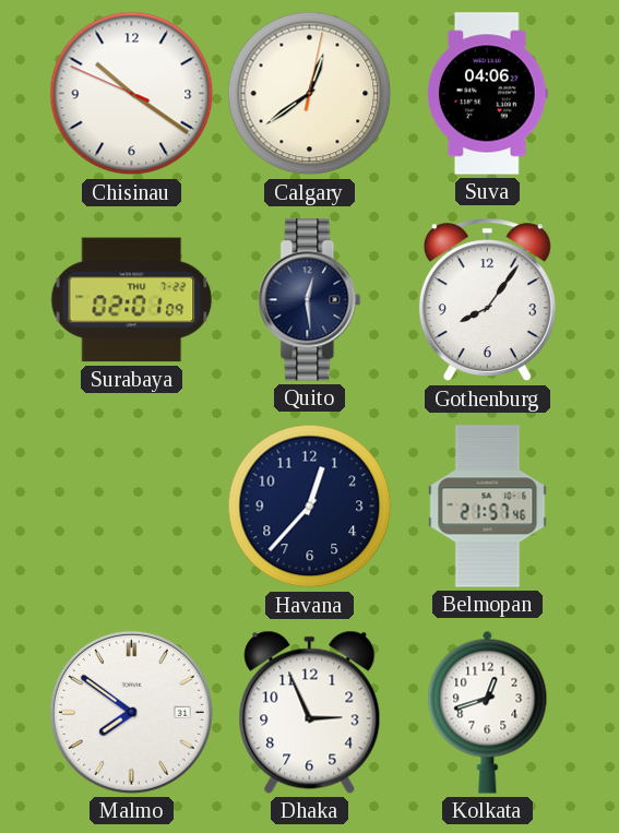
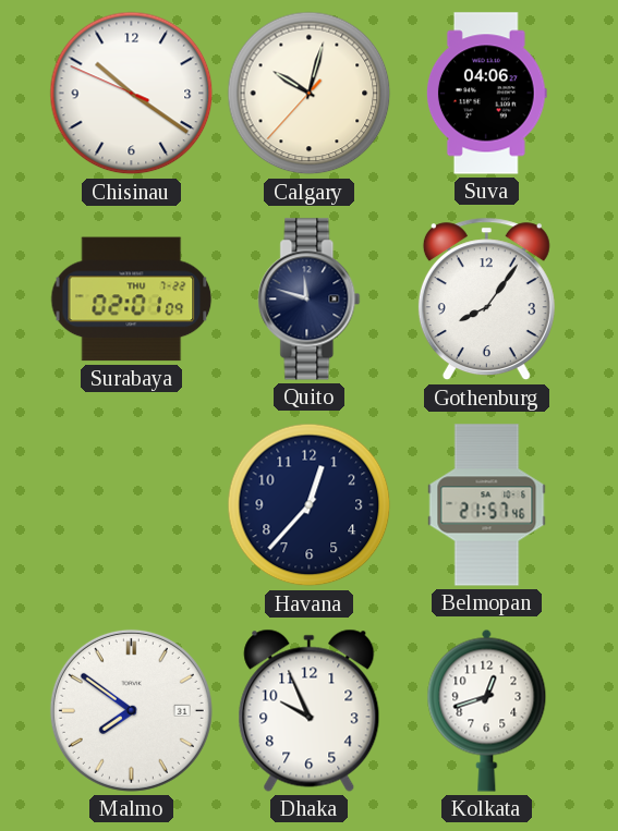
Calgary: 12:39 -> 10:02 (310, 94)
Quito: 12:29 -> 11:48 (310, 300)
Dhaka: 2:56 -> 9:56 (310, 710)
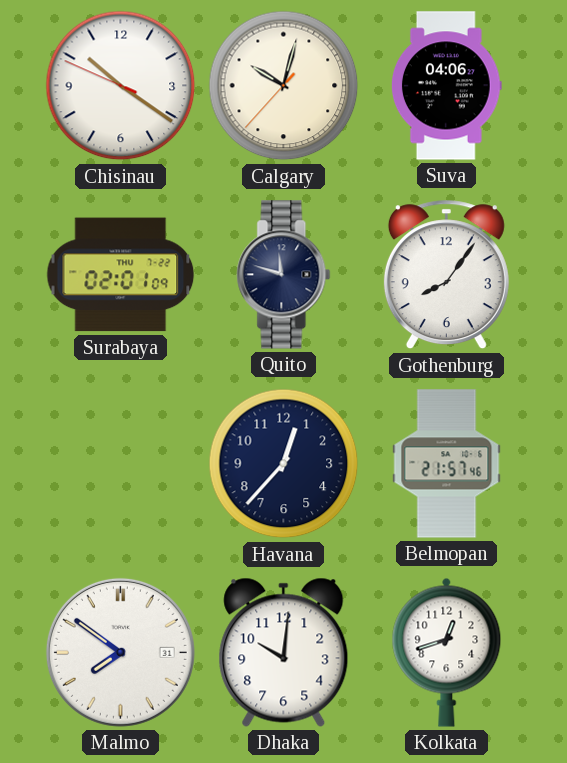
Dhaka: 9:56 -> 10:01 (284, 652)
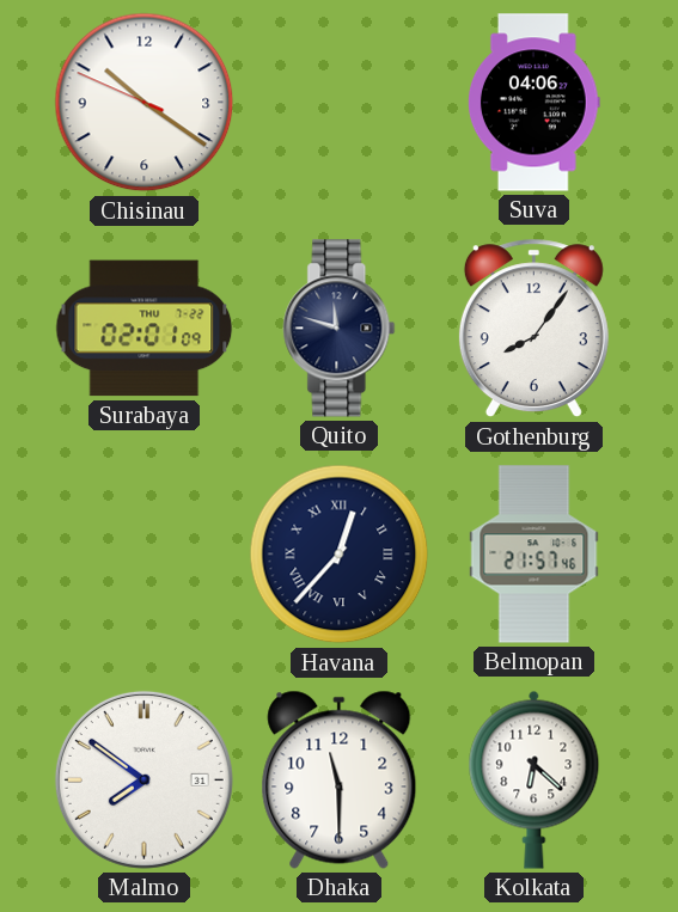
Calgary: 10:02 -> none (284, 86)
Havana numerals: Arabic -> Roman (340, 555)
Dhaka: 10:01 -> 11:30 (340, 779)
Kolkata: 12:42 -> 6:22 (535, 779)
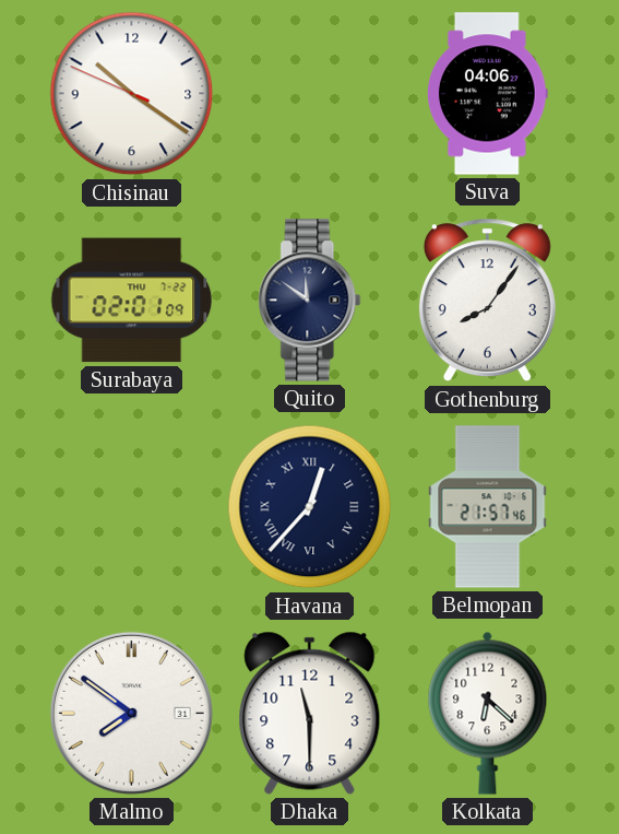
Quito: 11:48 -> 11:51 (310, 301)
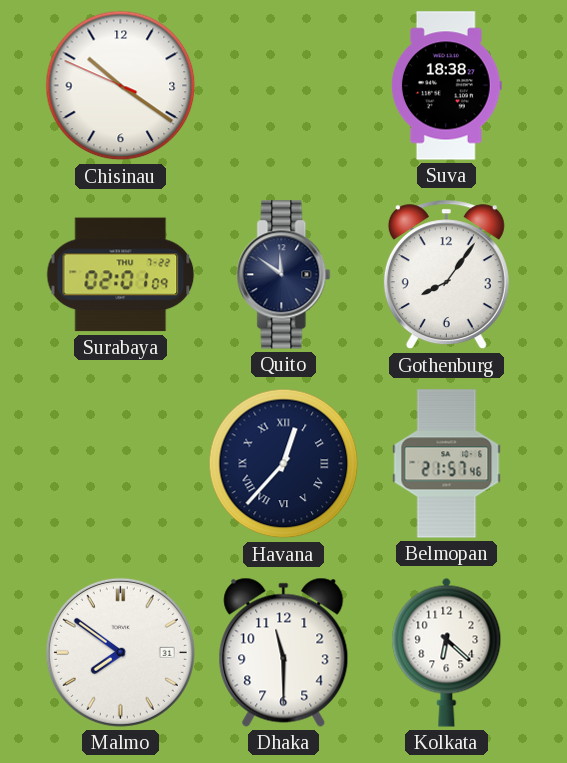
Suva: 04:06 -> 18:38 (446, 86)
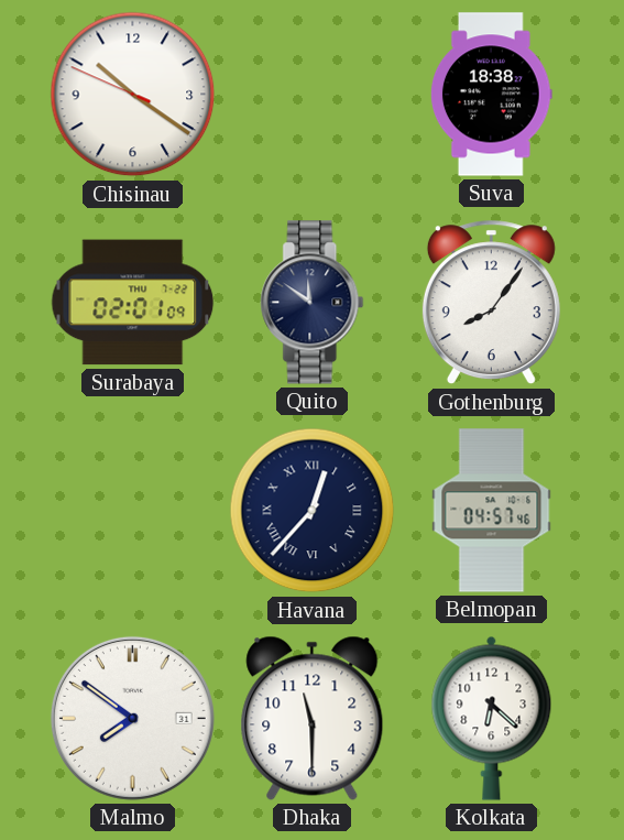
Belmopan: 21:57 -> 04:57 (492, 511)
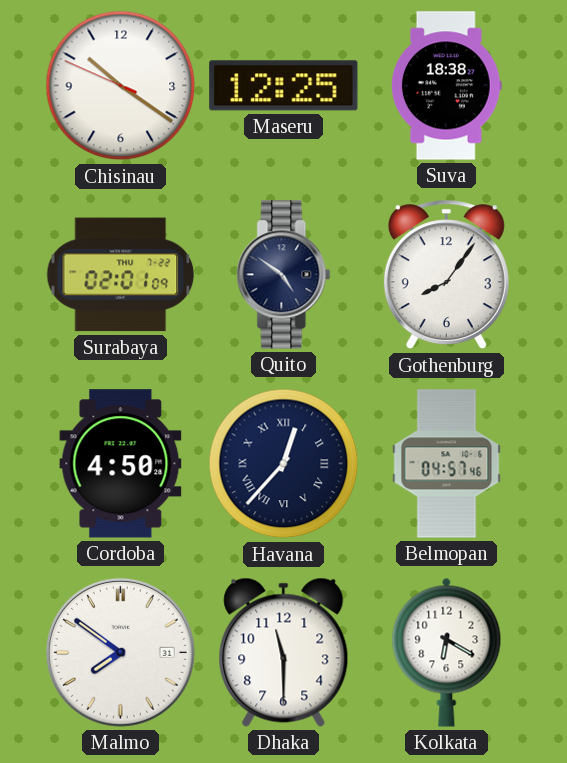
Maseru: none -> 12:25 (284, 86)
Quito: 11:51 -> 4:51 (284, 275)
Cordoba: none -> 4:50 (121, 464)
Kolkata: 6:22 -> 6:20 (447, 652)
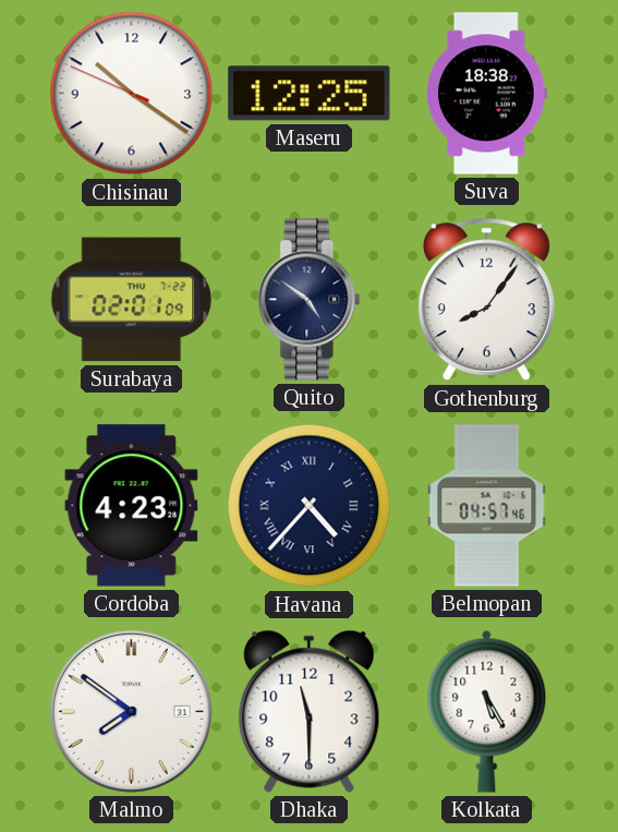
Cordoba: 4:50 -> 4:23 (132, 506)
Havana: 12:37 -> 4:37 (310, 506)
Kolkata: 6:20 -> 5:25 (487, 711)
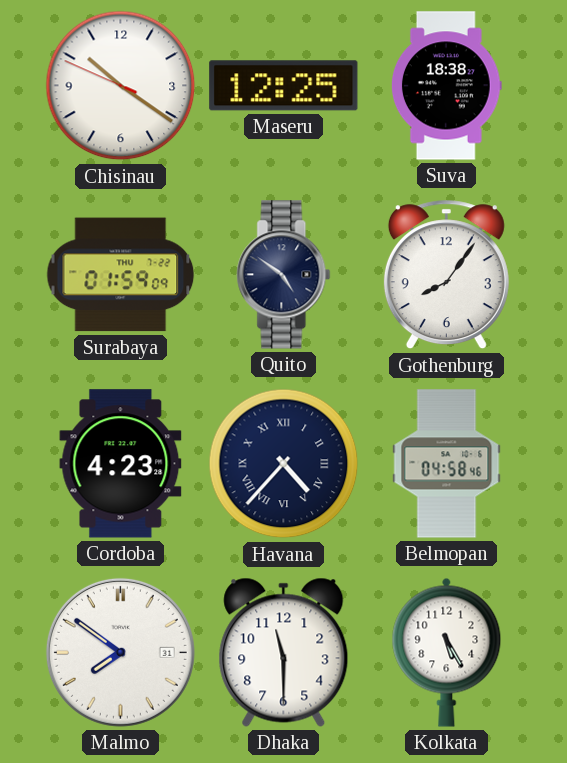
Surabaya: 02:01 -> 01:59 (121, 275)
Belmopan: 04:57 -> 04:58 (447, 464)
